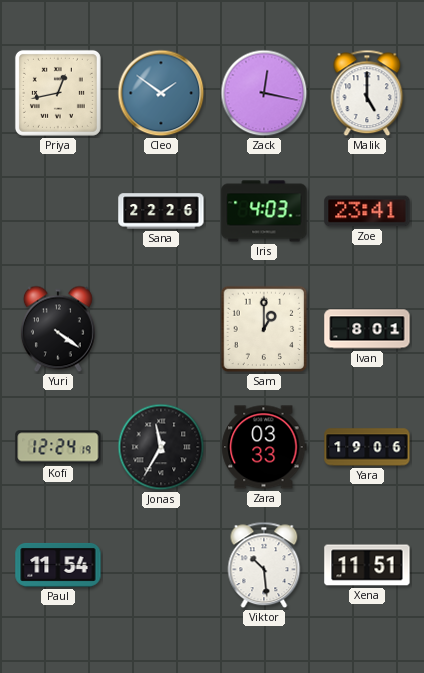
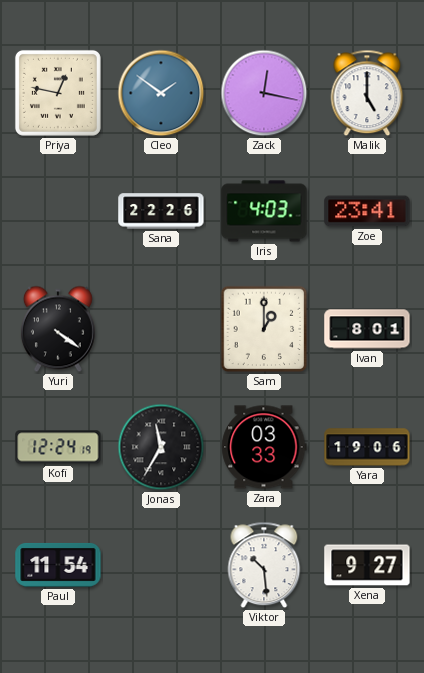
Priya: 12:43 -> 12:47 (58, 93)
Xena: 11:51 -> 9:27 (367, 565)
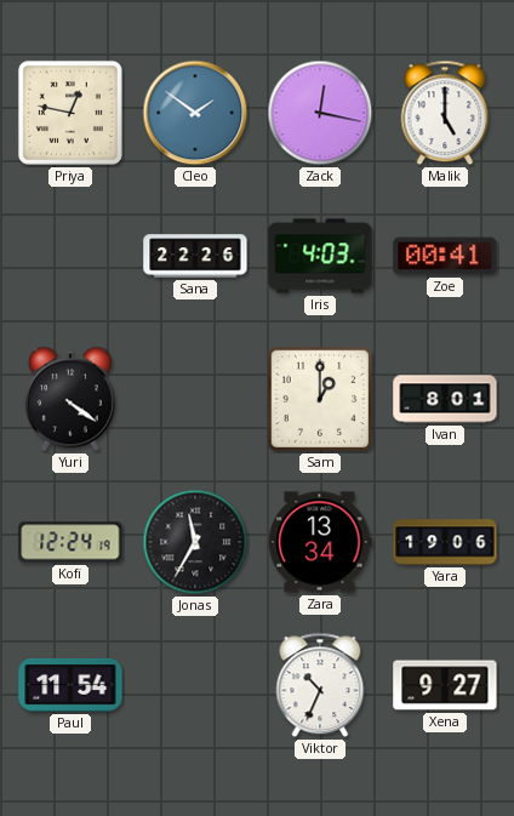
Zoe: 23:41 -> 00:41 (445, 256)
Zara: 03:33 -> 13:34 (320, 542)
Viktor: 10:29 -> 10:34 (320, 685)
